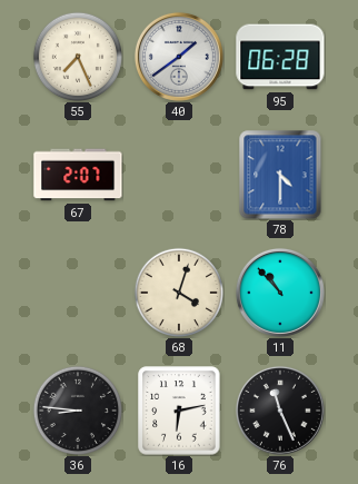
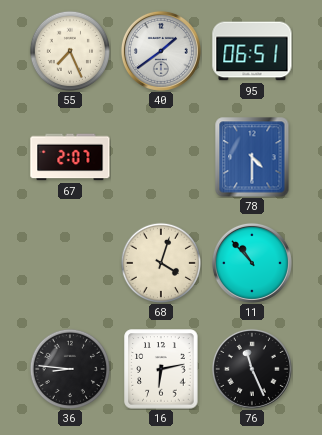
95: 06:28 -> 06:51 (252, 51)
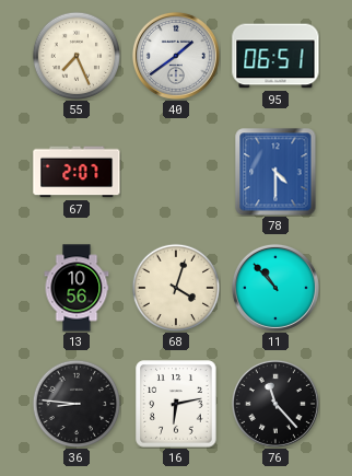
13: none -> 10:56 (77, 288)
76: 11:26 -> 11:23 (275, 404)
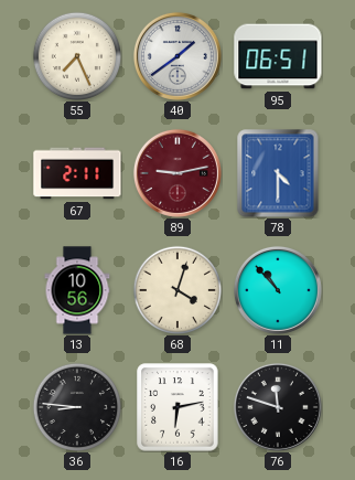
67: 2:07 -> 2:11 (77, 173)
89: none -> 9:13 (177, 173)
76: 11:23 -> 11:48 (278, 407)
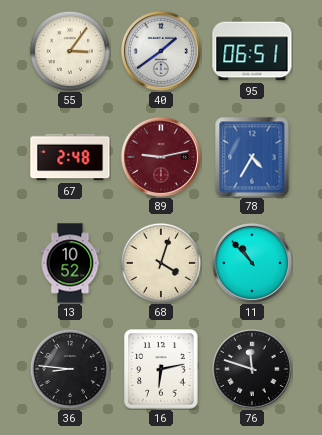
55: 7:26 -> 3:06 (69, 50)
67: 2:11 -> 2:48 (70, 157)
78: 4:30 -> 4:35 (252, 157)
13: 10:56 -> 10:52 (70, 263)
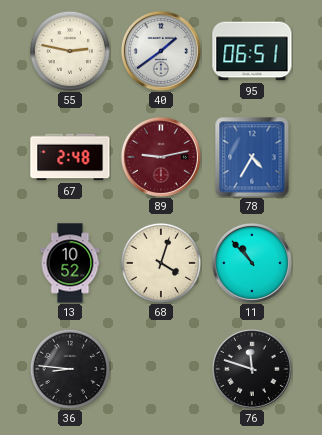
55: 3:06 -> 2:47 (69, 50)
16: 6:13 -> none (161, 369)
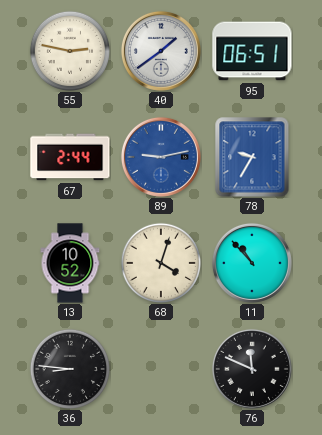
67: 2:48 -> 2:44 (70, 157)
89 dial: burgundy -> blue (161, 157)
78: 4:35 -> 9:35 (252, 157)
76: 11:48 -> 11:49 (252, 369)
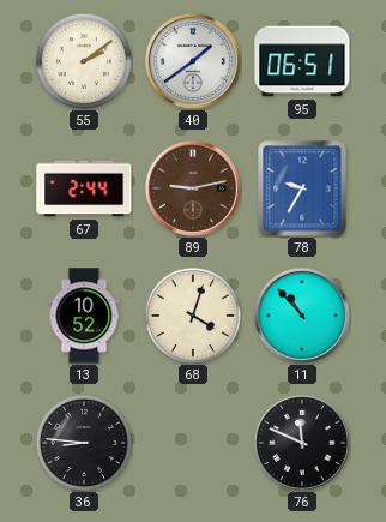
55: 2:47 -> 2:09 (83, 60)
89 dial: blue -> brown (193, 188)
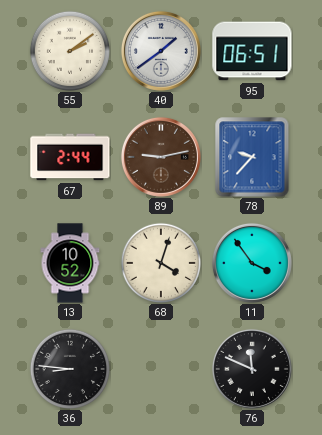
78: 9:35 -> 9:37 (252, 157)
11: 10:53 -> 3:54 (252, 263)
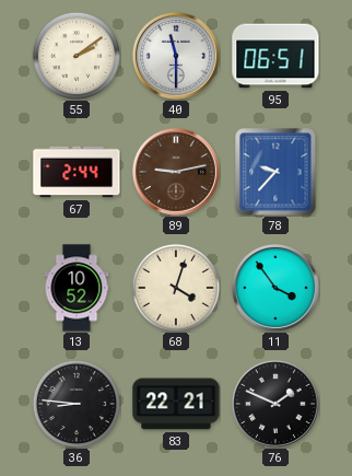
40: 1:39 -> 11:30 (176, 56)
83: none -> 22:21 (176, 404)
76: 11:49 -> 1:49 (275, 404)
